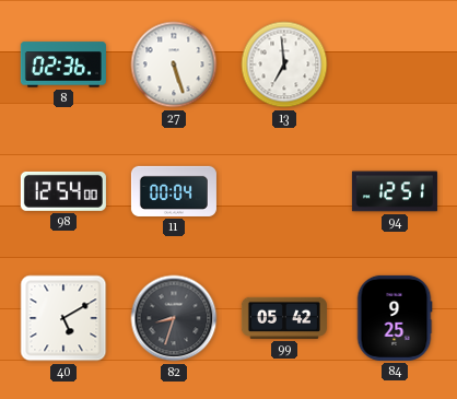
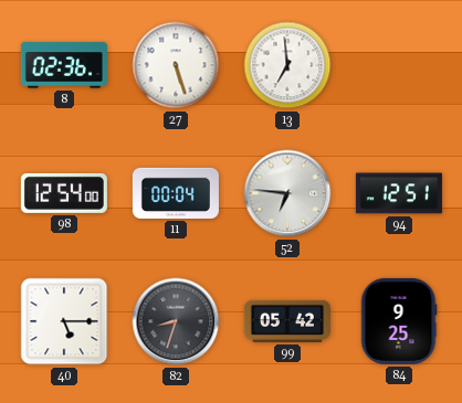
52: none -> 6:46 (287, 193)
40: 5:10 -> 5:15 (64, 321)
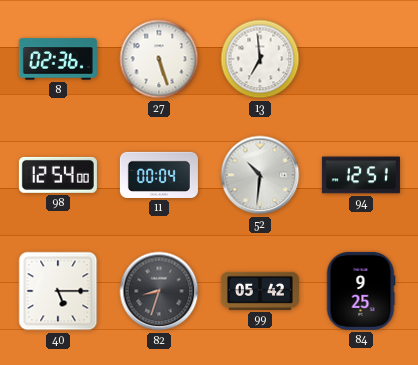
52: 6:46 -> 10:31 (260, 175)
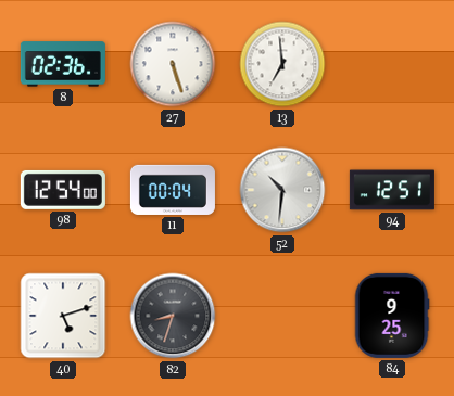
40: 5:15 -> 5:12 (63, 316)
99: 05:42 -> none (260, 291)
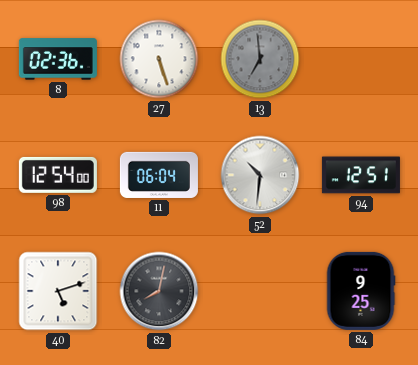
13 dial: white -> grey (260, 59)
11: 00:04 -> 06:04 (159, 175)
82: 8:33 -> 8:02 (159, 291)
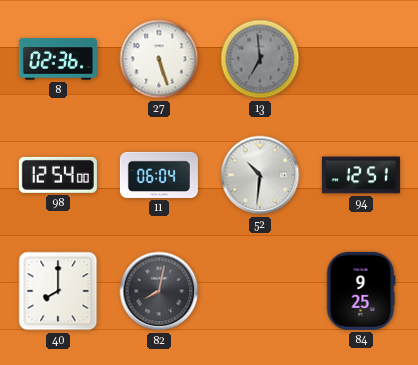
40: 5:12 -> 8:00 (58, 291)
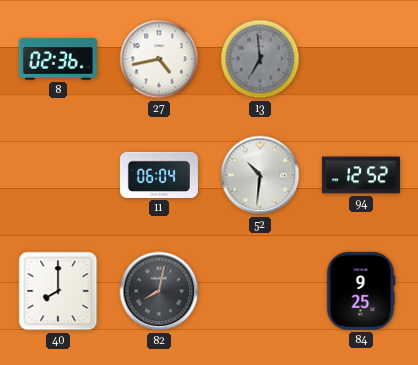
27: 5:27 -> 4:43 (159, 59)
98: 12:54 -> none (58, 175)
94: 12:51 -> 12:52 (361, 175)
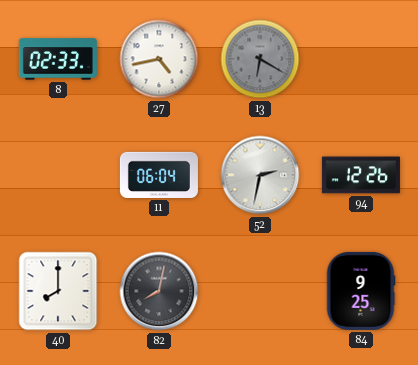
8: 02:36 -> 02:33 (58, 59)
13: 6:59 -> 6:20 (260, 59)
52: 10:31 -> 2:32 (260, 175)
94: 12:52 -> 12:26 (361, 175)
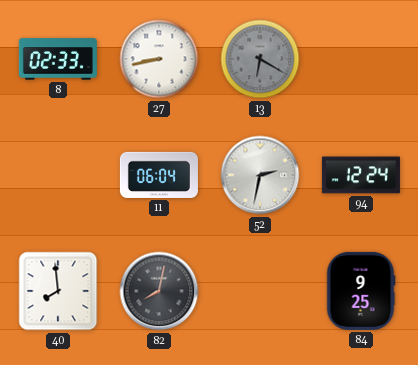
27: 4:43 -> 8:43 (159, 59)
94: 12:26 -> 12:24 (361, 175)
40: 8:00 -> 7:59 (58, 291)
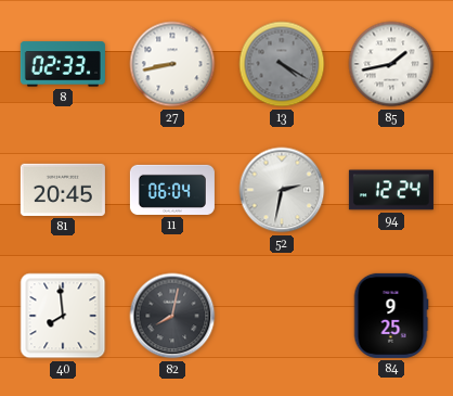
13: 6:20 -> 4:20 (282, 64)
85: none -> 1:43 (391, 64)
81: none -> 20:45 (63, 190)
